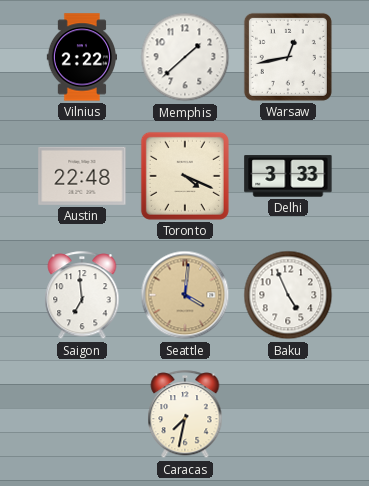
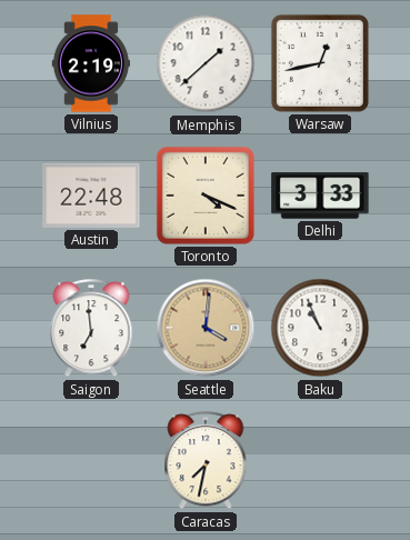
Vilnius: 2:22 -> 2:19 (91, 63)
Baku: 4:56 -> 10:56 (320, 328)
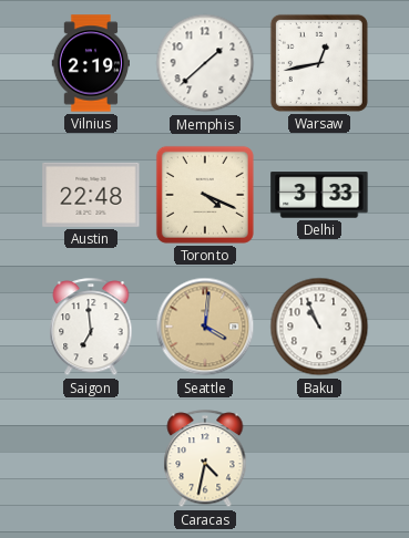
Caracas: 7:32 -> 4:32 (205, 459)
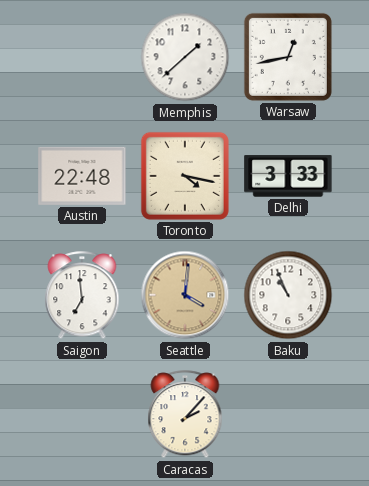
Vilnius: 2:19 -> none (91, 63)
Toronto: 4:19 -> 4:17 (185, 176)
Caracas: 4:32 -> 2:07 (185, 415)
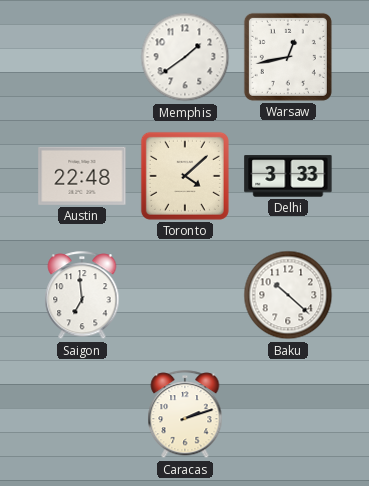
Memphis: 1:38 -> 1:39 (185, 57)
Toronto: 4:17 -> 4:08 (185, 176)
Seattle: 4:01 -> none (185, 295)
Baku: 10:56 -> 10:22 (288, 295)
Caracas: 2:07 -> 2:12 (185, 415)
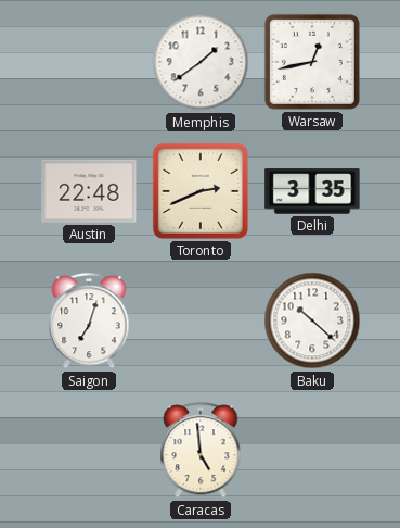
Toronto: 4:08 -> 2:41 (201, 191)
Delhi: 3:33 -> 3:35 (312, 191)
Saigon: 6:59 -> 7:03 (89, 322)
Caracas: 2:12 -> 4:59 (201, 451)
